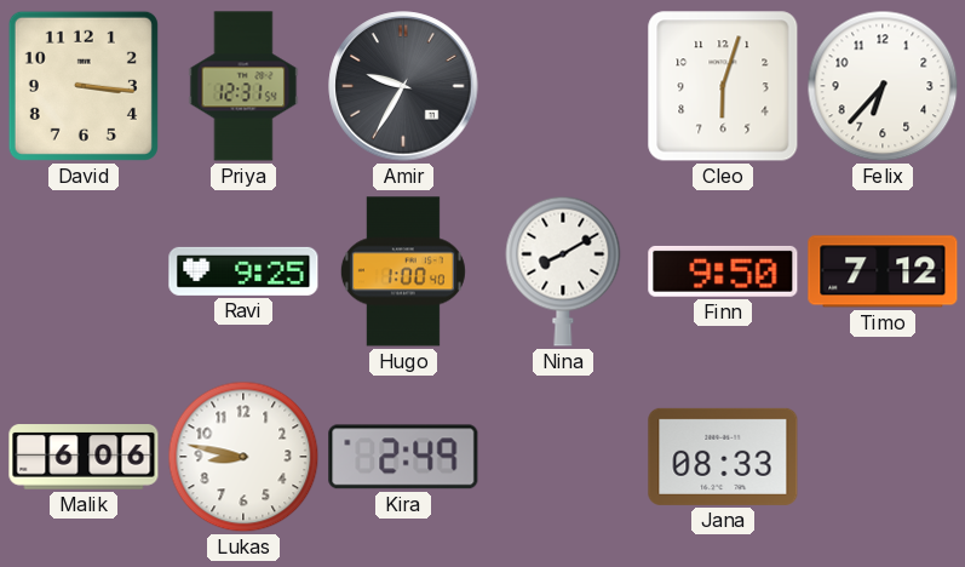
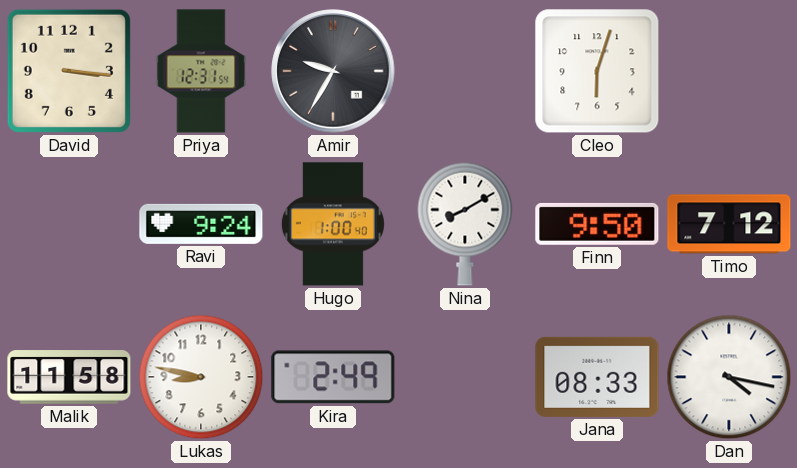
Felix: 6:37 -> none (883, 86)
Ravi: 9:25 -> 9:24 (201, 224)
Malik: 6:06 -> 11:58 (69, 377)
Dan: none -> 4:17 (729, 377)
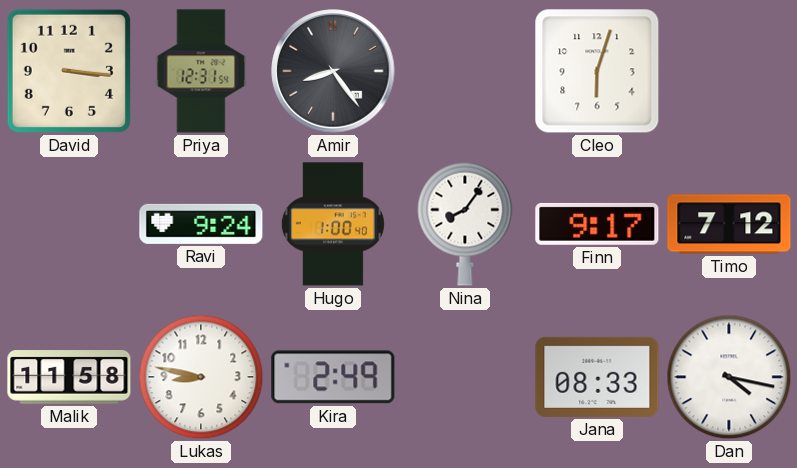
Amir: 9:35 -> 8:24 (333, 71)
Nina: 8:10 -> 8:06 (465, 224)
Finn: 9:50 -> 9:17 (597, 224)
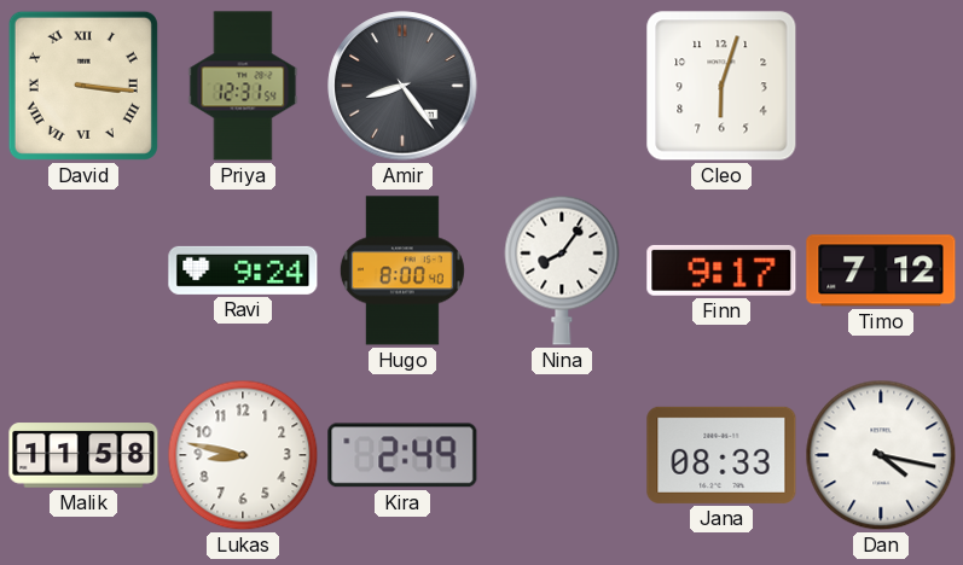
David numerals: Arabic -> Roman (83, 86)
Hugo: 1:00 -> 8:00 (402, 270)
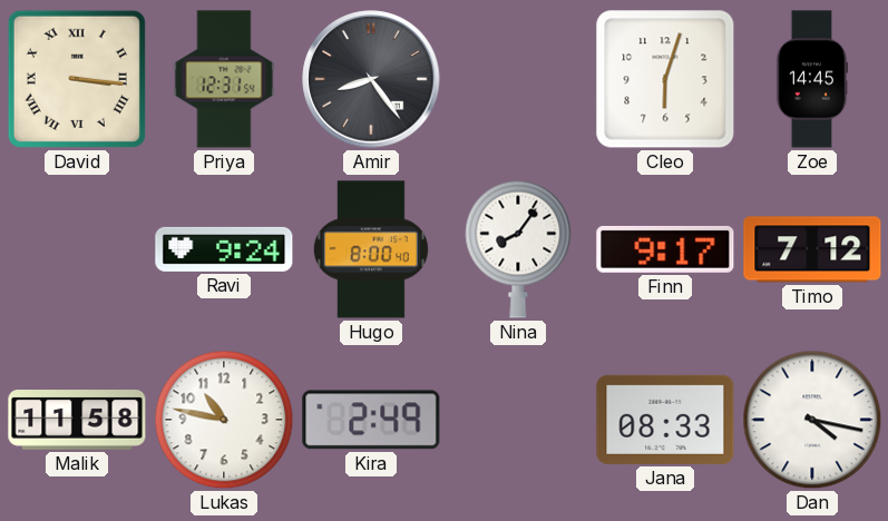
Zoe: none -> 14:45 (812, 79)
Lukas: 8:47 -> 10:47 (224, 420)
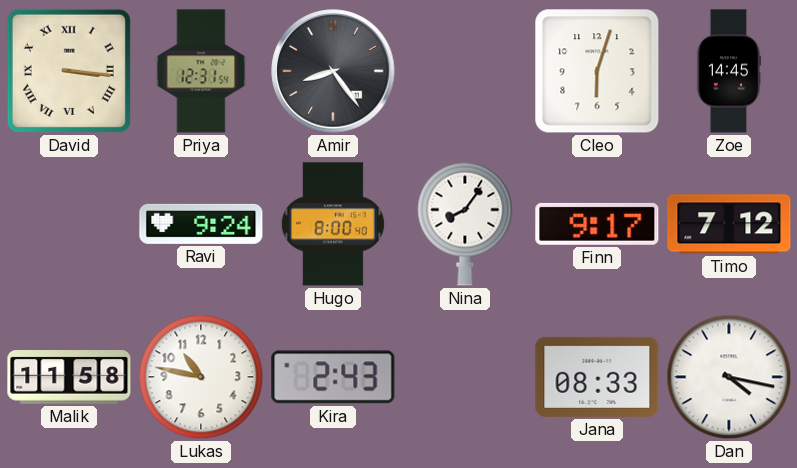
Kira: 2:49 -> 2:43 (333, 377)
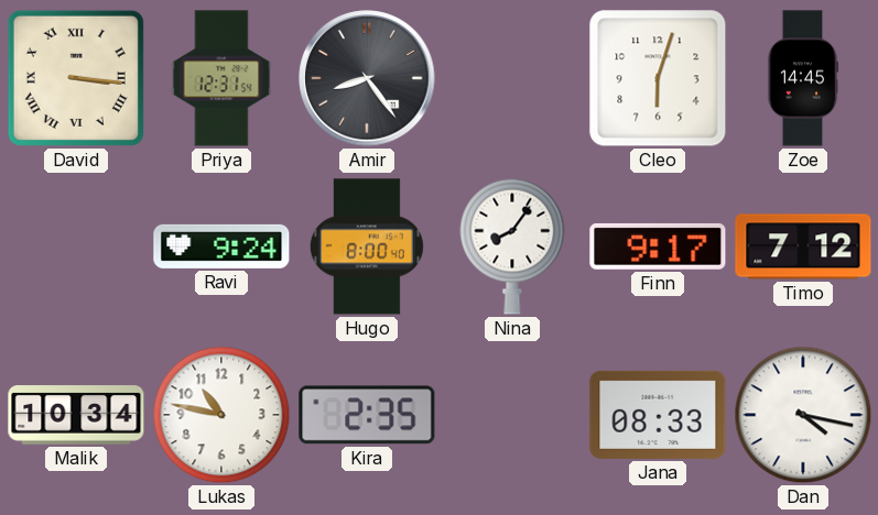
Malik: 11:58 -> 10:34 (76, 415)
Kira: 2:43 -> 2:35 (367, 415)
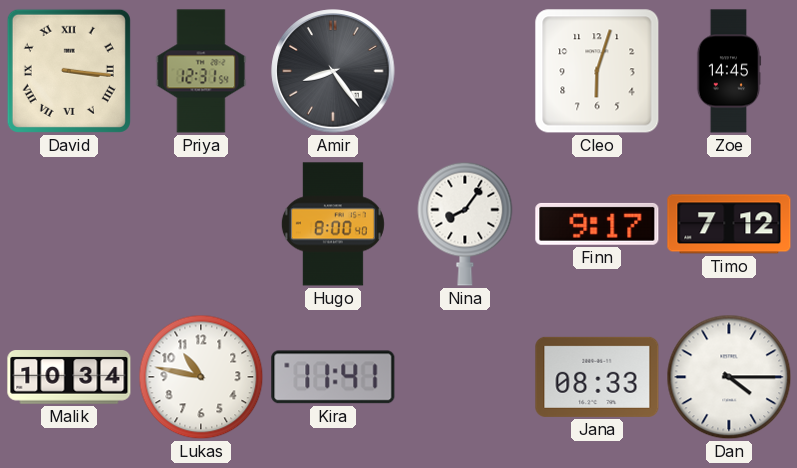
Ravi: 9:24 -> none (221, 246)
Kira: 2:35 -> 11:41 (333, 377)
Dan: 4:17 -> 4:15 (729, 377)
